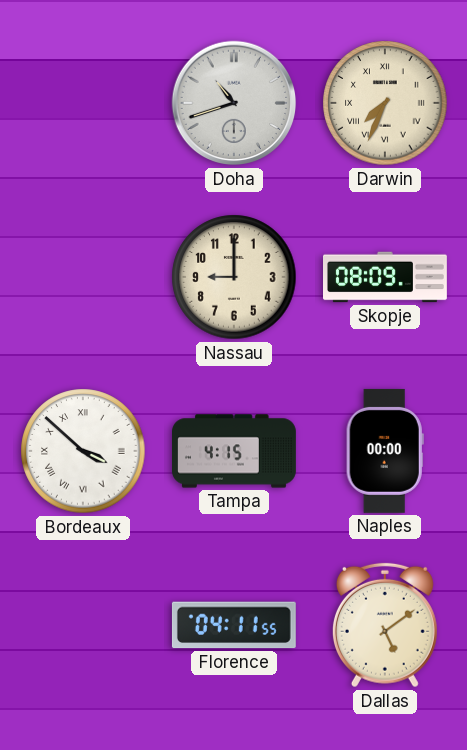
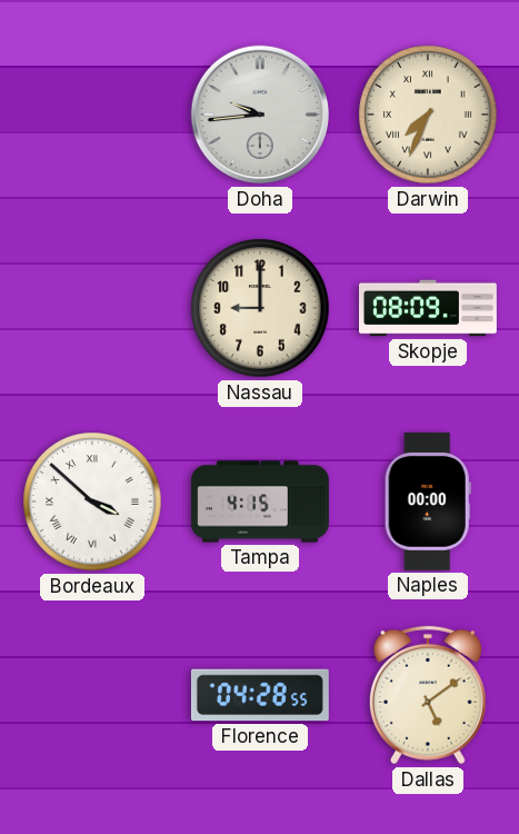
Doha: 10:42 -> 9:44 (260, 115)
Florence: 04:11 -> 04:28 (260, 695)
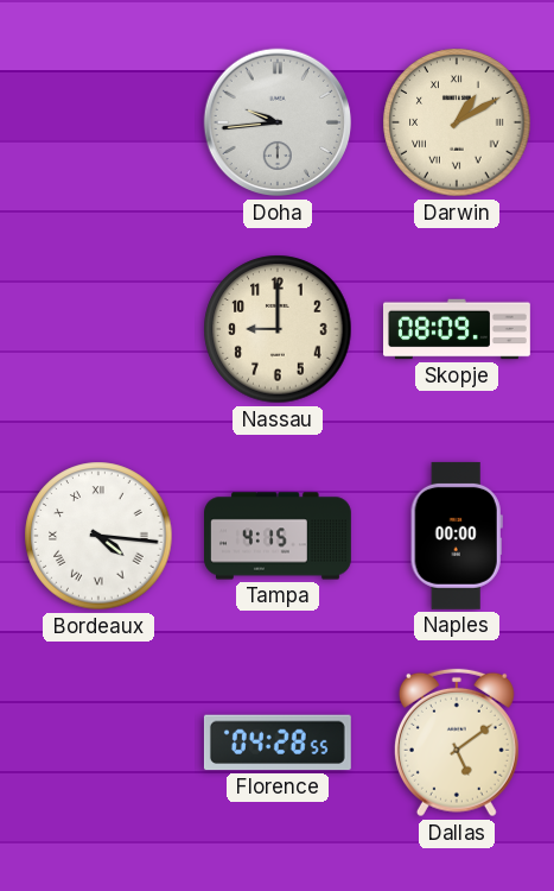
Darwin: 7:34 -> 1:10 (457, 122)
Bordeaux: 3:52 -> 4:16 (98, 536)
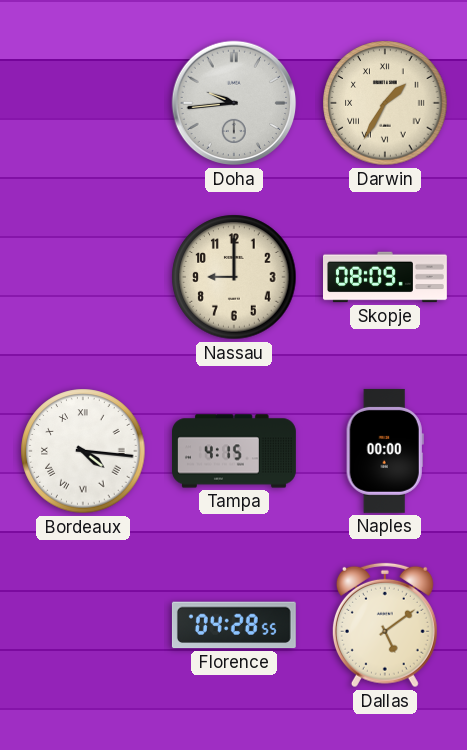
Darwin: 1:10 -> 1:35 (385, 103)
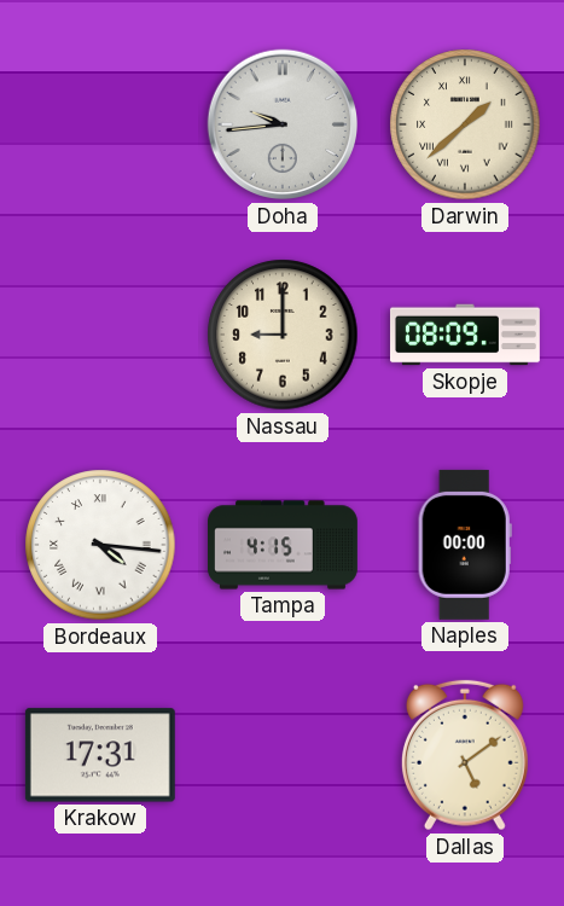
Darwin: 1:35 -> 1:38 (465, 124)
Krakow: none -> 17:31 (100, 755)
Florence: 04:28 -> none (234, 625)
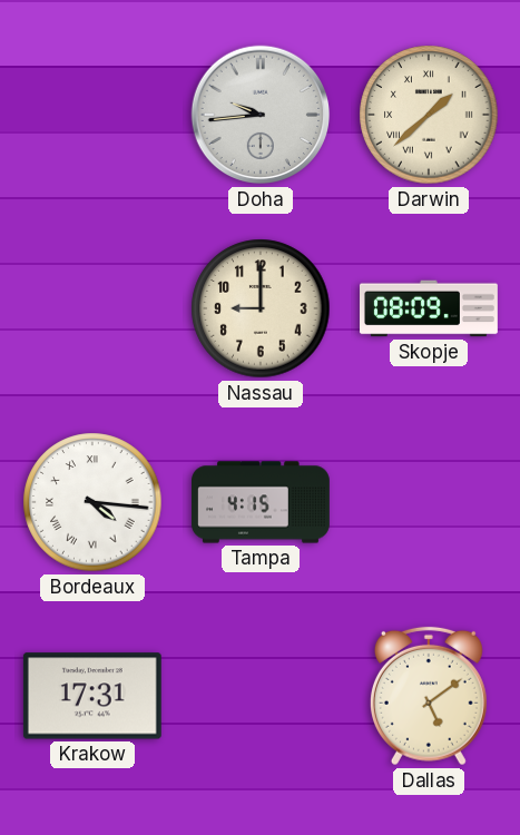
Naples: 00:00 -> none (465, 545)
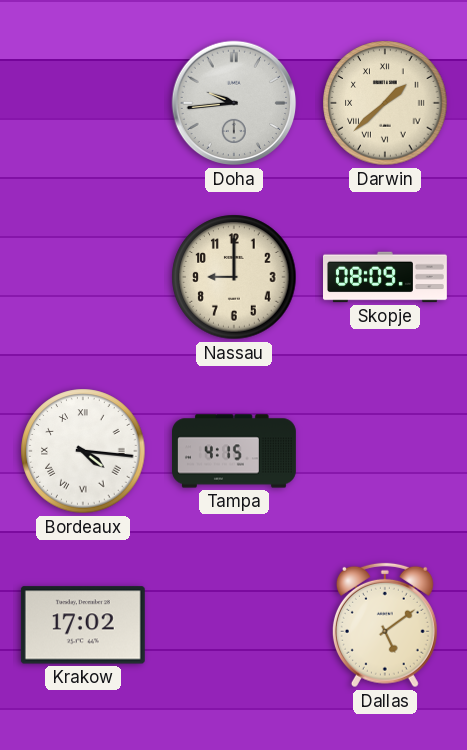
Krakow: 17:31 -> 17:02 (83, 625)
